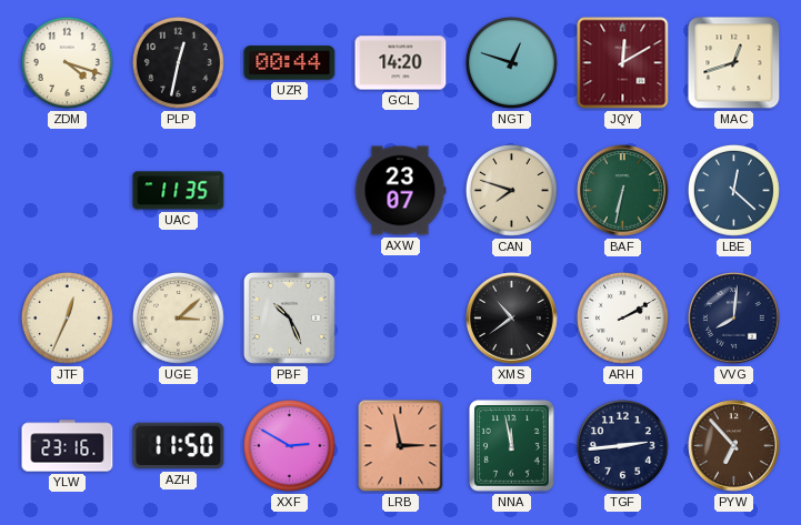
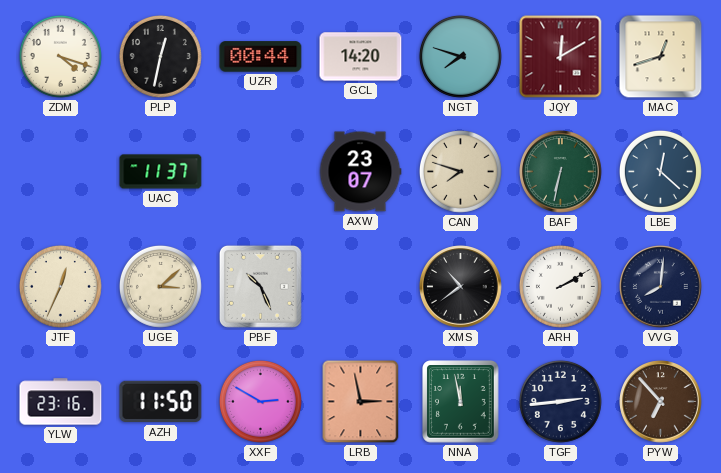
NGT: 12:48 -> 7:48 (460, 56)
UAC: 11:35 -> 11:37 (161, 172)
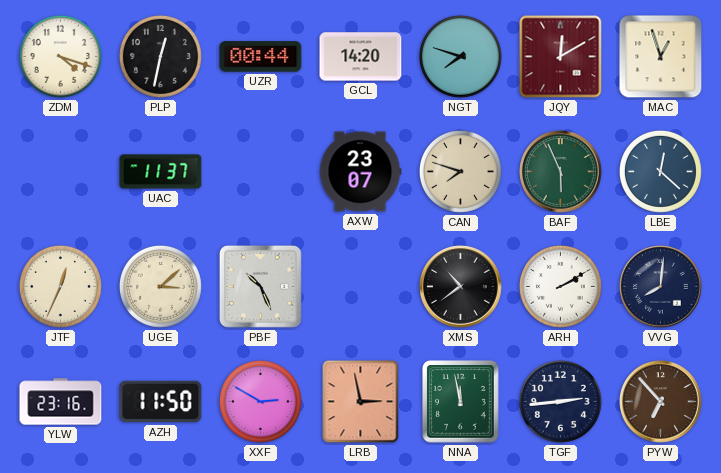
MAC: 12:42 -> 12:57 (661, 57)
BAF: 6:32 -> 5:56 (561, 172)
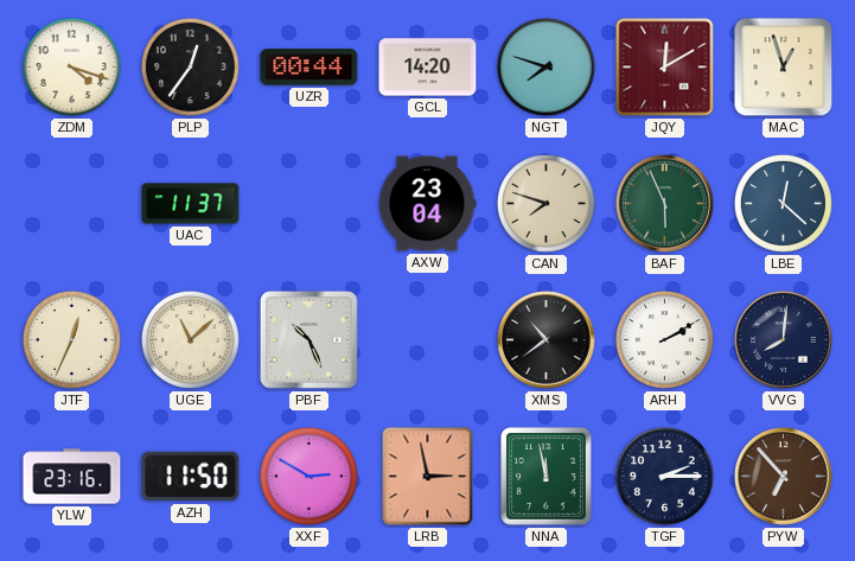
PLP: 12:32 -> 12:36 (190, 66)
AXW: 23:07 -> 23:04 (427, 204)
UGE: 3:08 -> 11:08 (190, 339)
TGF: 2:44 -> 2:15 (664, 476)
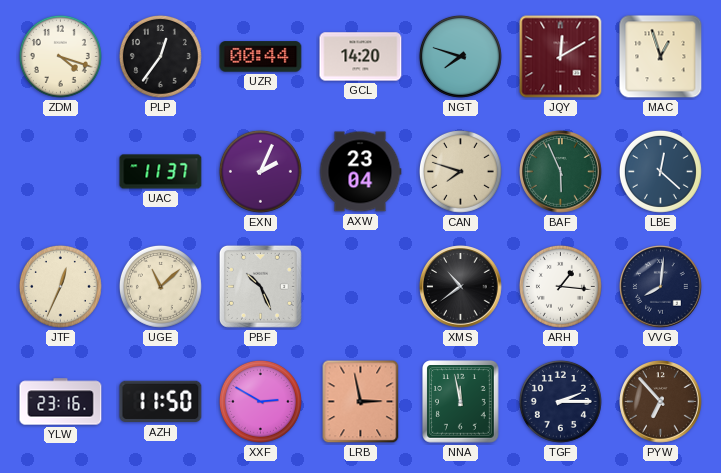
EXN: none -> 2:04 (260, 171)
ARH: 2:10 -> 1:16 (560, 286)
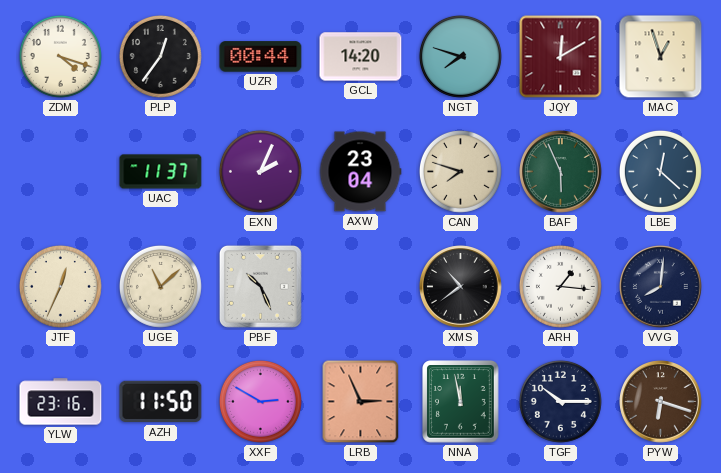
LRB: 2:58 -> 2:56 (361, 402)
TGF: 2:15 -> 10:15 (560, 401)
PYW: 6:53 -> 6:18 (661, 402)
